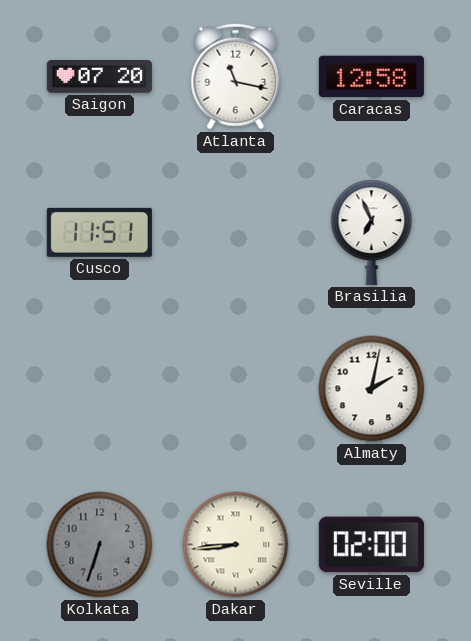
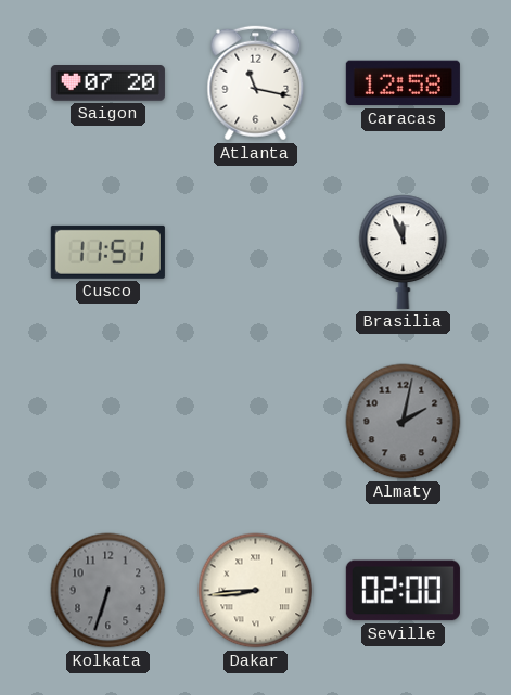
Brasilia: 6:56 -> 11:56 (404, 252)
Almaty dial: white -> grey (404, 422)
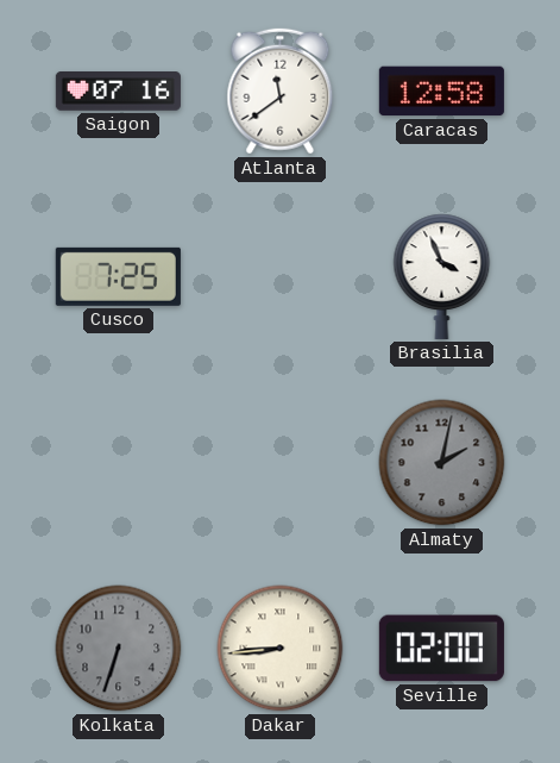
Saigon: 07:20 -> 07:16 (118, 92)
Atlanta: 11:17 -> 11:39 (281, 92)
Cusco: 11:51 -> 7:25 (118, 276)
Brasilia: 11:56 -> 3:56 (442, 276)
